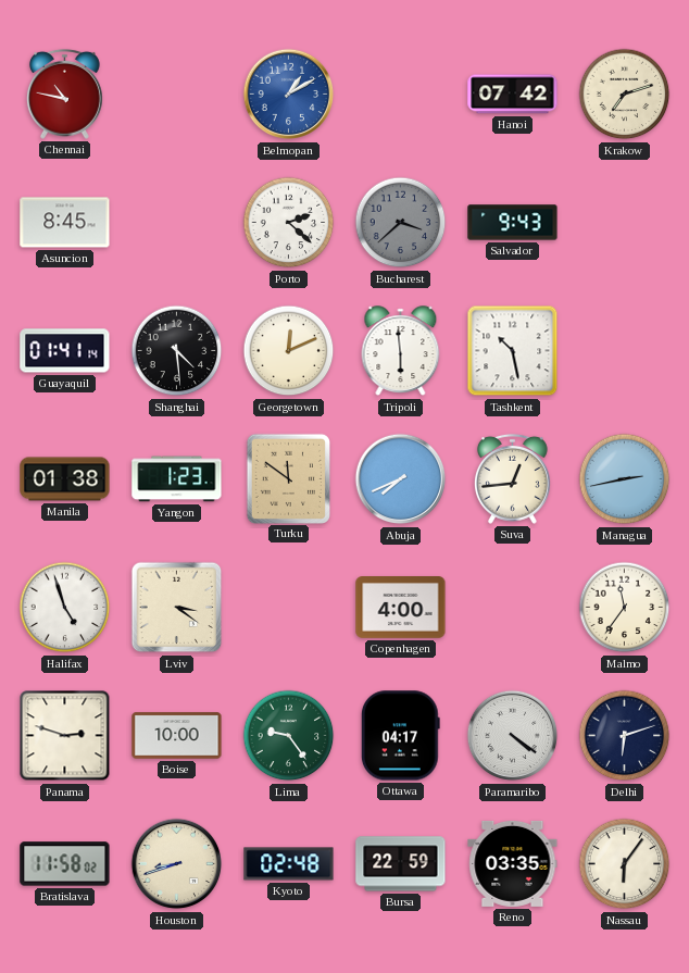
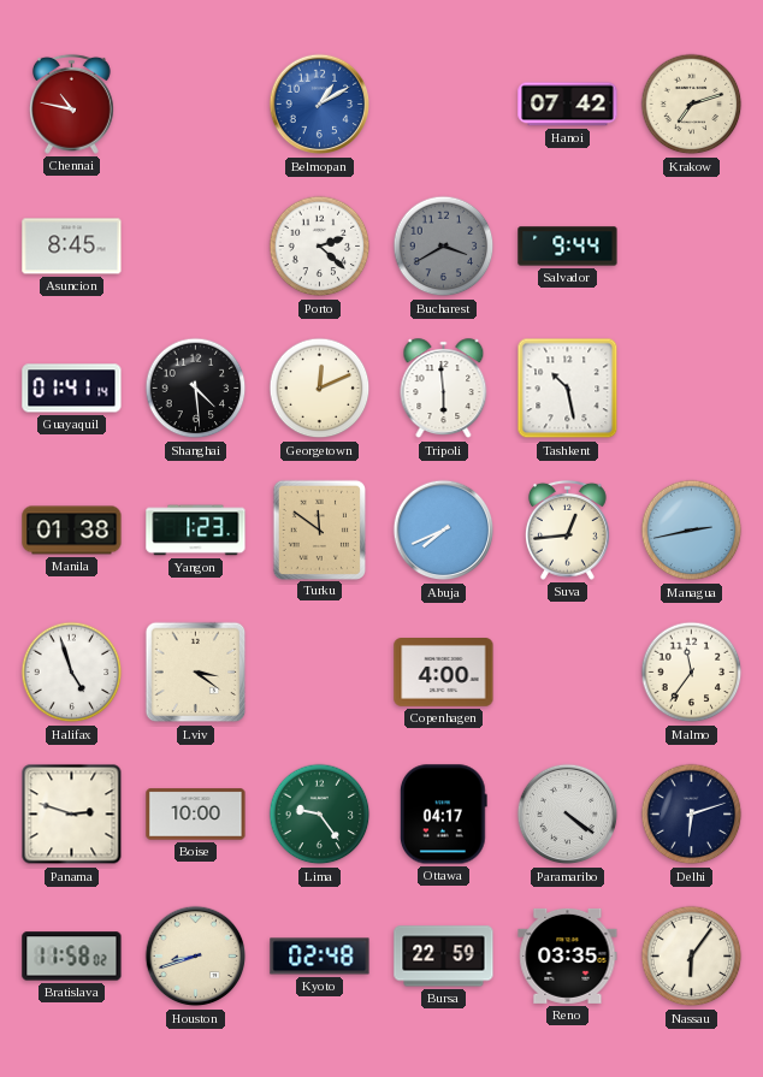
Bucharest: 3:38 -> 3:40 (444, 247)
Salvador: 9:43 -> 9:44 (568, 247)
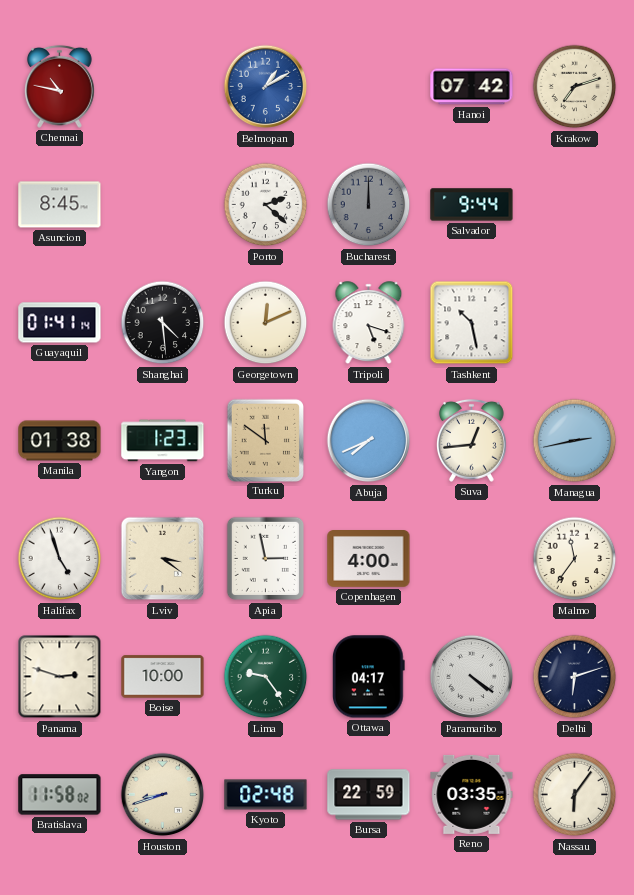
Bucharest: 3:40 -> 12:00 (369, 205)
Tripoli: 5:59 -> 5:18 (369, 323)
Apia: none -> 2:58 (265, 559)
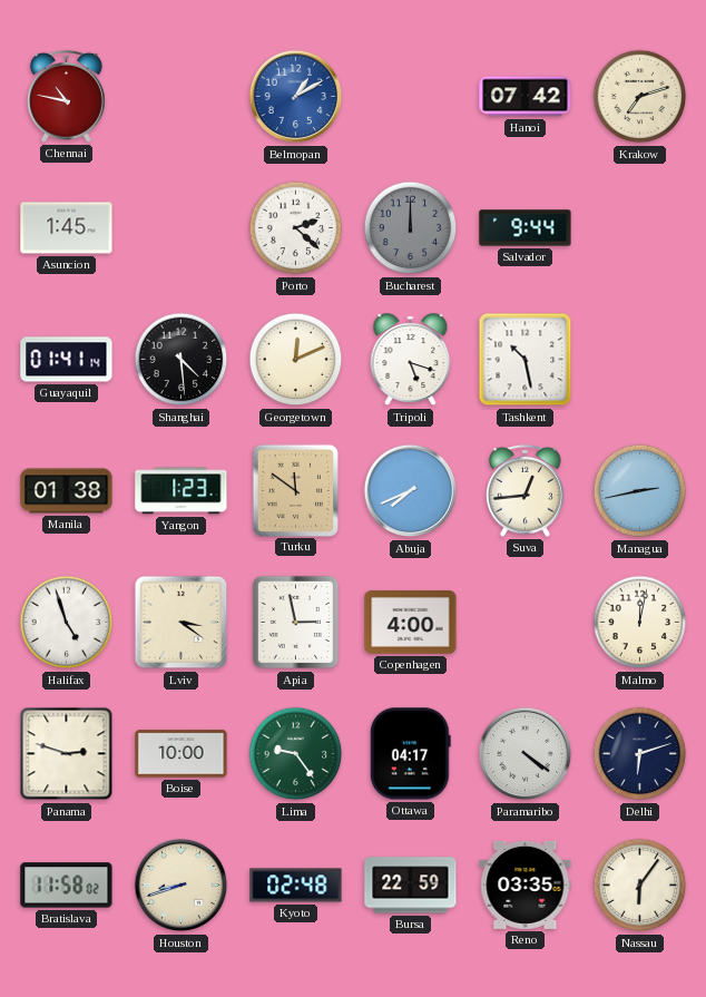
Asuncion: 8:45 -> 1:45 (67, 228)
Malmo: 11:36 -> 12:02 (640, 623)
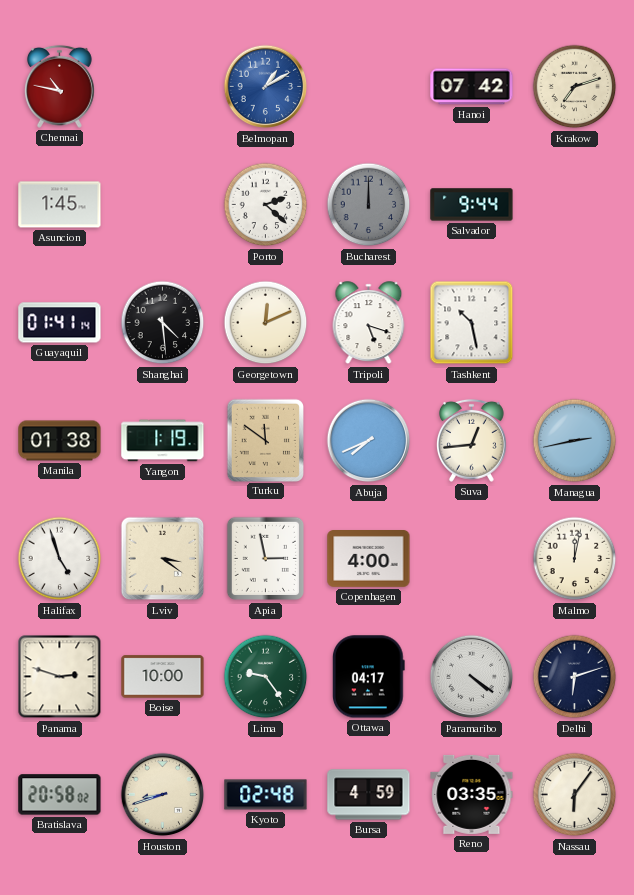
Yangon: 1:23 -> 1:19 (163, 441)
Bratislava: 11:58 -> 20:58 (60, 795)
Bursa: 22:59 -> 4:59 (369, 795)
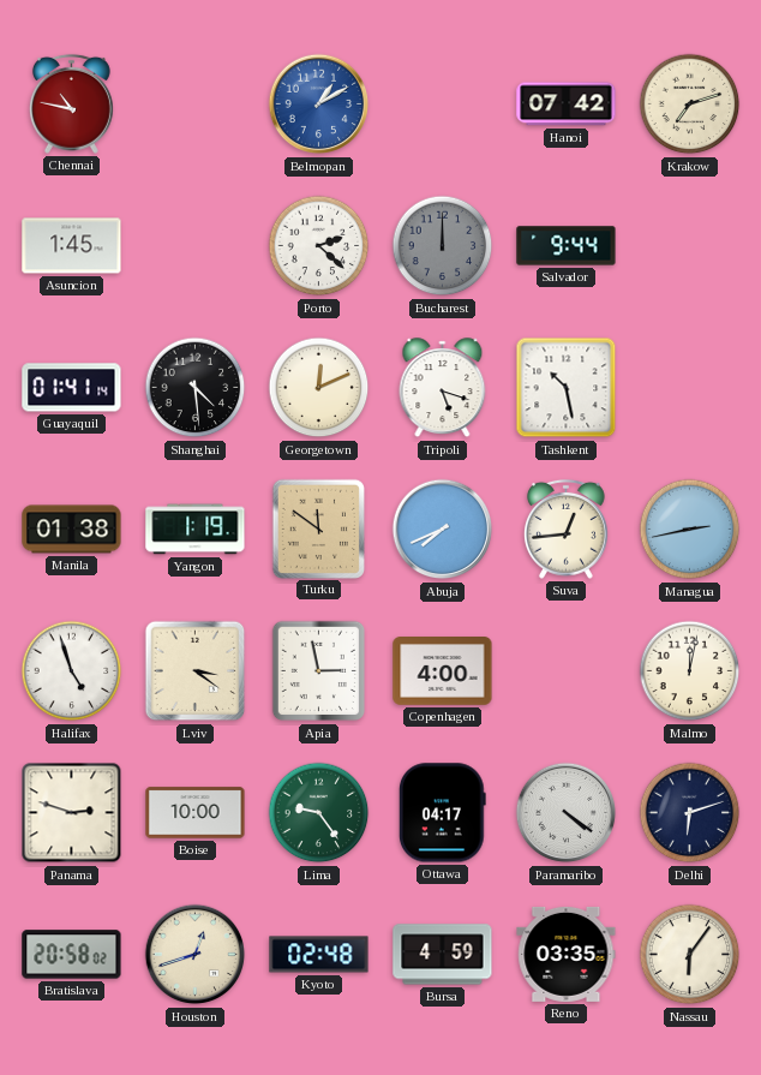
Houston: 8:42 -> 12:42 (196, 955)
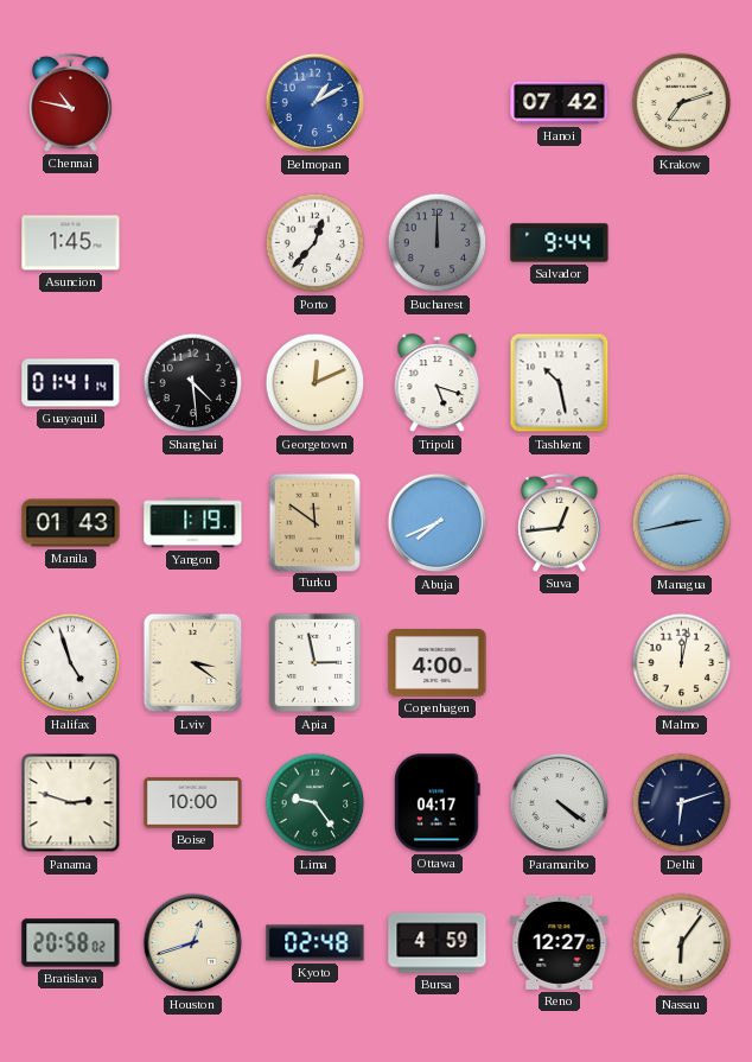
Porto: 2:22 -> 12:37 (316, 243)
Manila: 01:38 -> 01:43 (71, 523)
Reno: 03:35 -> 12:27 (560, 942)
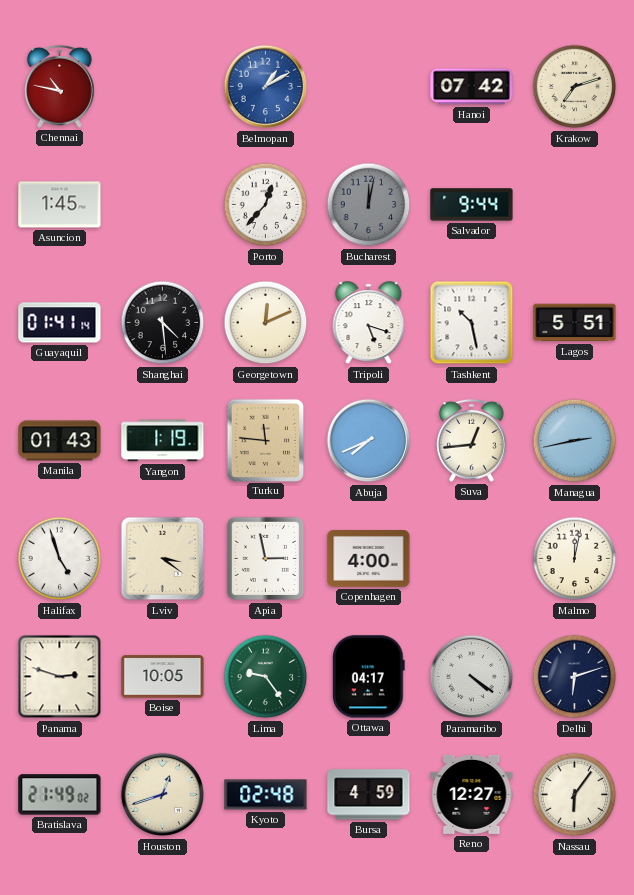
Bucharest: 12:00 -> 12:02 (369, 205)
Lagos: none -> 5:51 (575, 323)
Turku: 11:51 -> 11:46 (265, 440)
Boise: 10:00 -> 10:05 (163, 677)
Bratislava: 20:58 -> 21:49 (60, 795)
